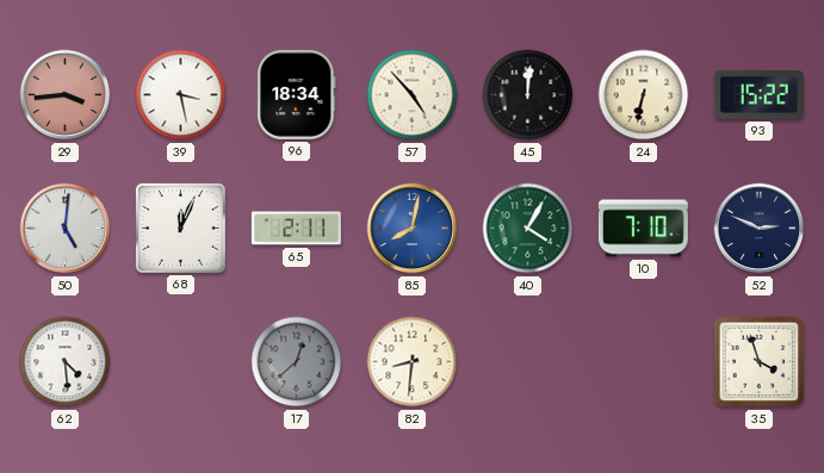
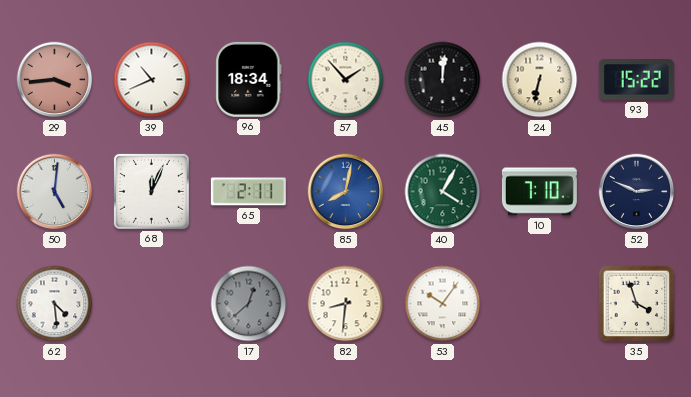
39: 3:28 -> 10:41 (152, 80)
57: 4:53 -> 1:53 (346, 80)
53: none -> 10:06 (443, 304)
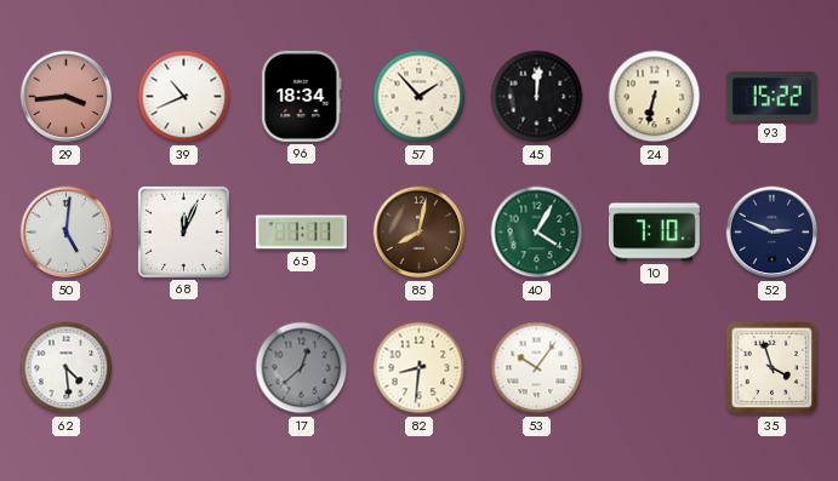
65: 2:11 -> 1:11 (301, 233)
85 dial: blue -> brown (420, 233)
